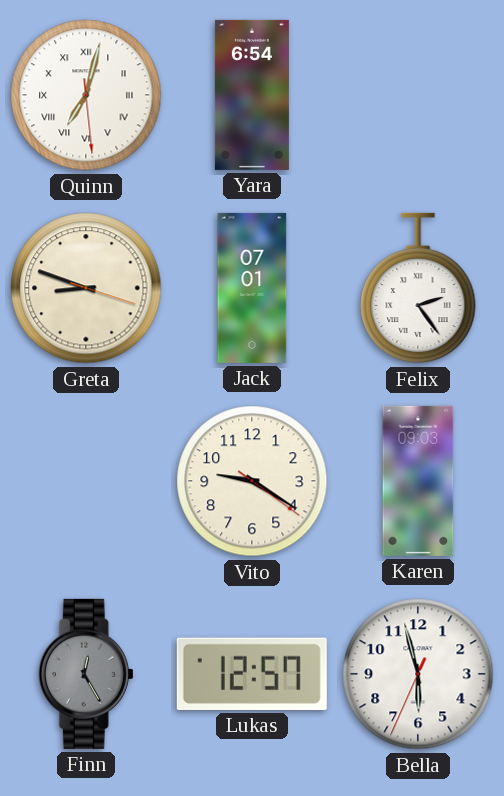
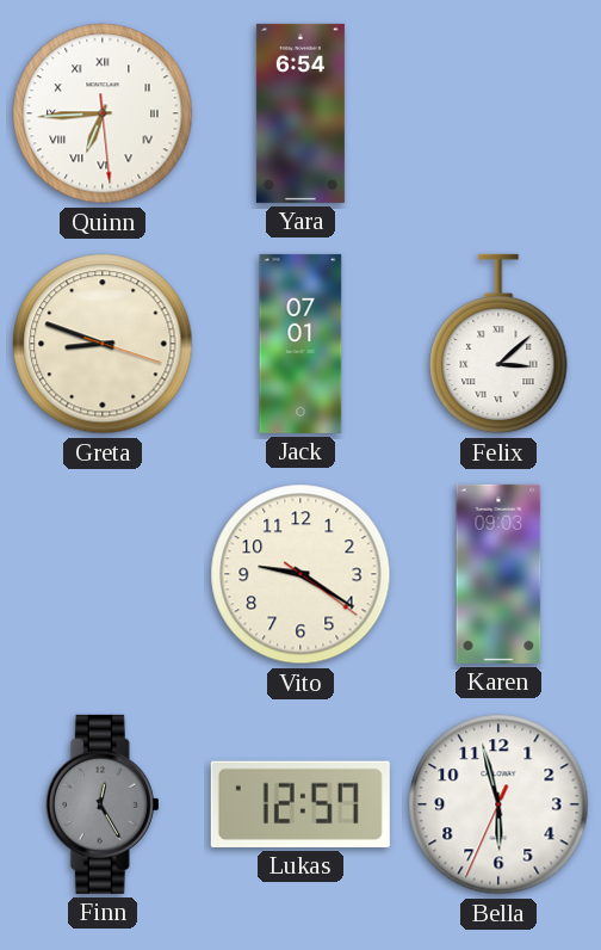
Quinn: 7:02 -> 6:44 (103, 113)
Felix: 2:24 -> 3:08 (498, 344)
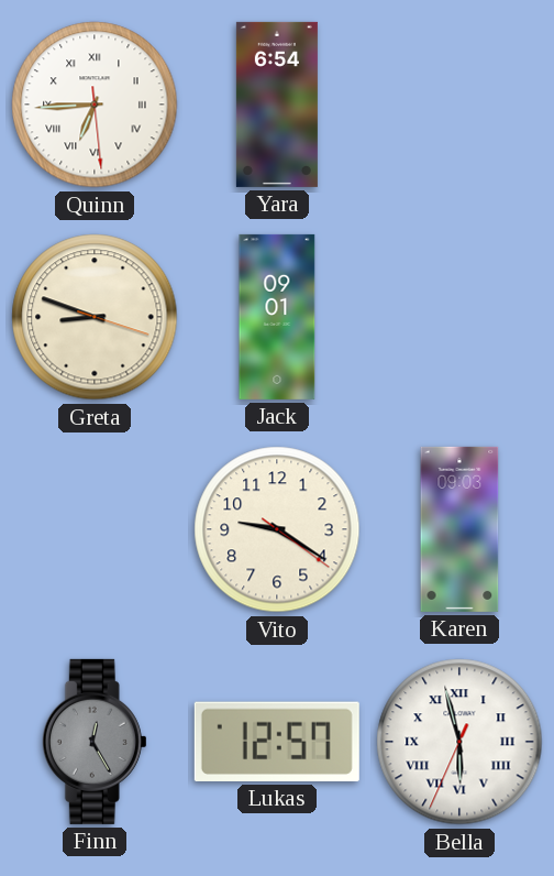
Jack: 07:01 -> 09:01 (277, 317)
Felix: 3:08 -> none (498, 344)
Bella numerals: Arabic -> Roman (459, 742)
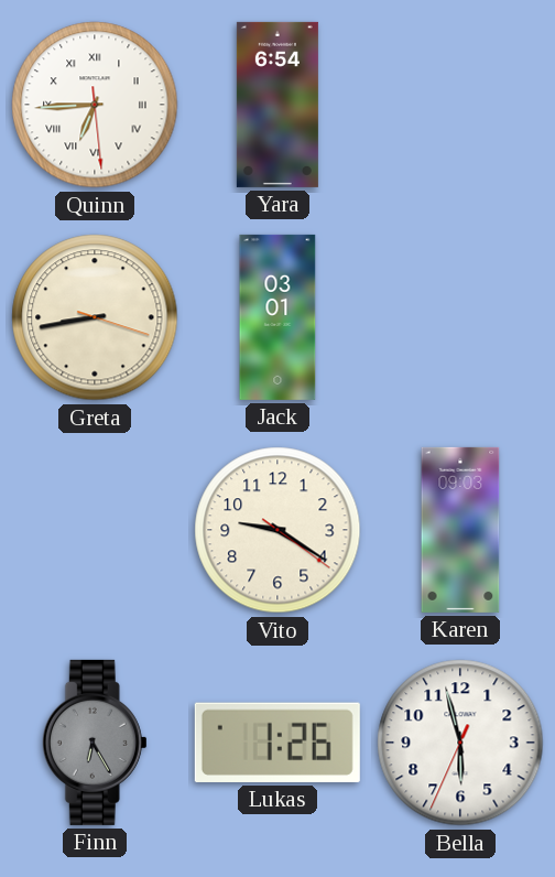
Greta: 8:48 -> 8:43 (95, 317)
Jack: 09:01 -> 03:01 (277, 317)
Finn: 12:25 -> 6:25 (95, 743)
Lukas: 12:57 -> 1:26 (277, 743)
Bella numerals: Roman -> Arabic (460, 743)
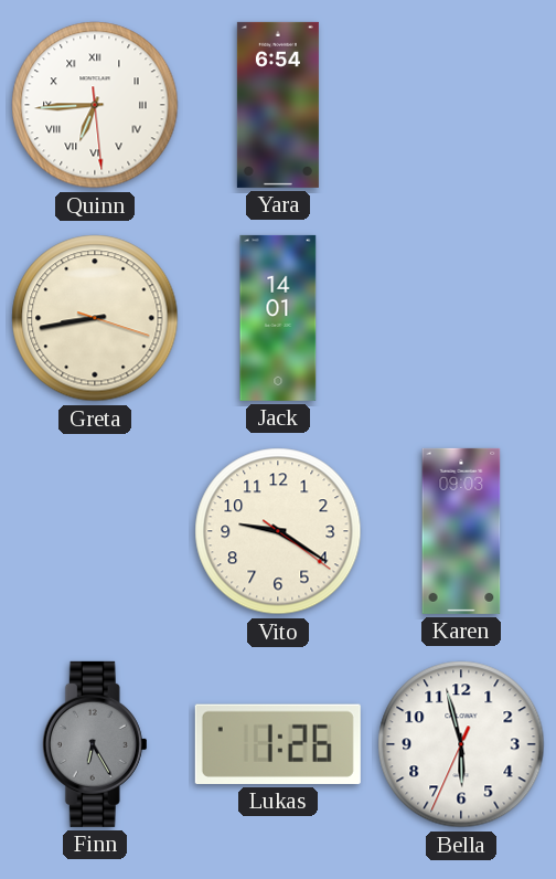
Jack: 03:01 -> 14:01 (278, 318)
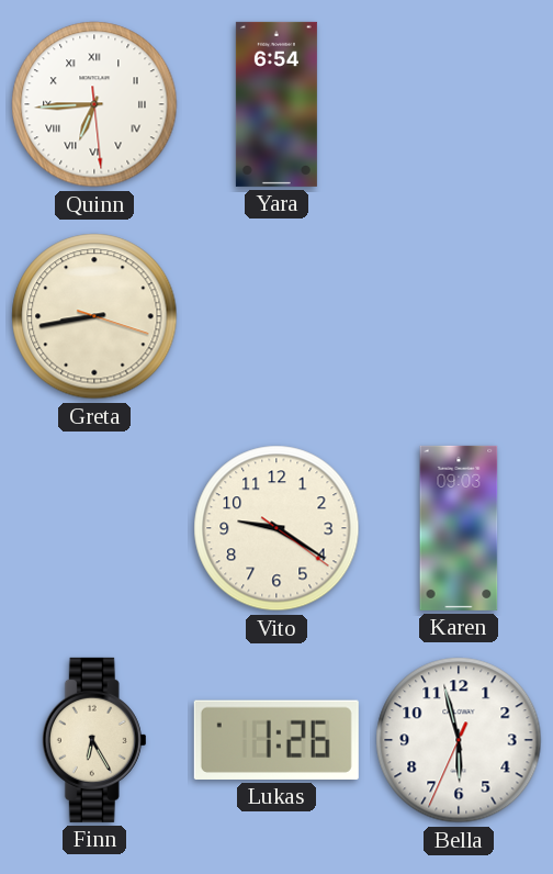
Jack: 14:01 -> none (278, 318)
Finn dial: grey -> cream (94, 740)
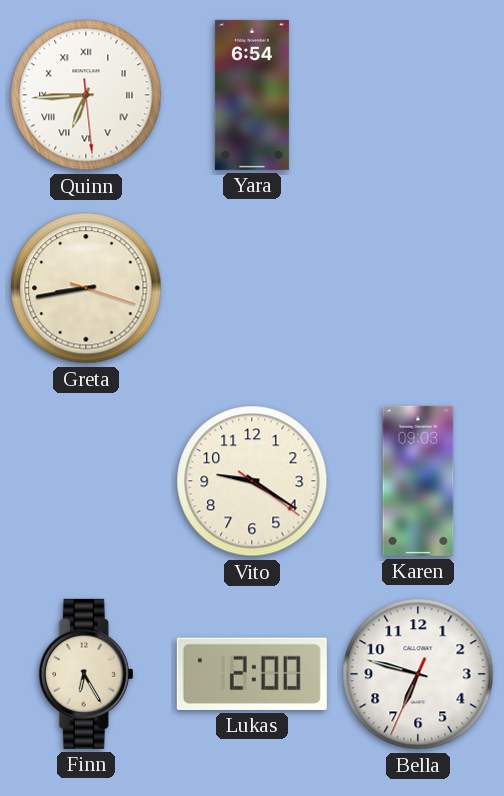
Lukas: 1:26 -> 2:00 (252, 674)
Bella: 5:57 -> 6:47 (418, 674)
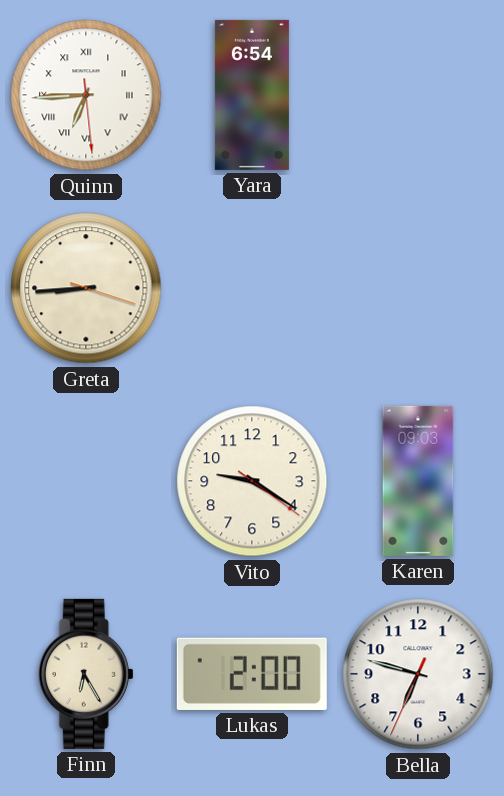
Greta: 8:43 -> 8:44 (86, 288)
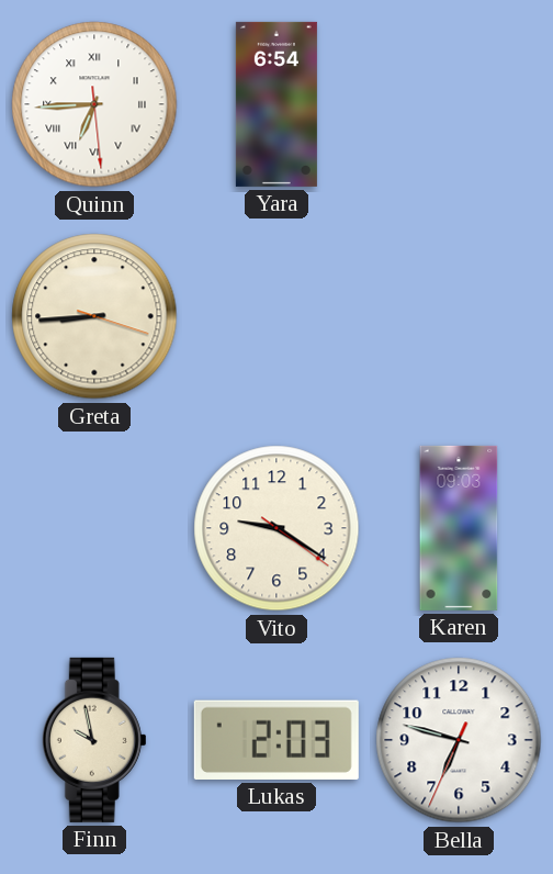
Finn: 6:25 -> 9:58 (94, 740)
Lukas: 2:00 -> 2:03 (276, 740)
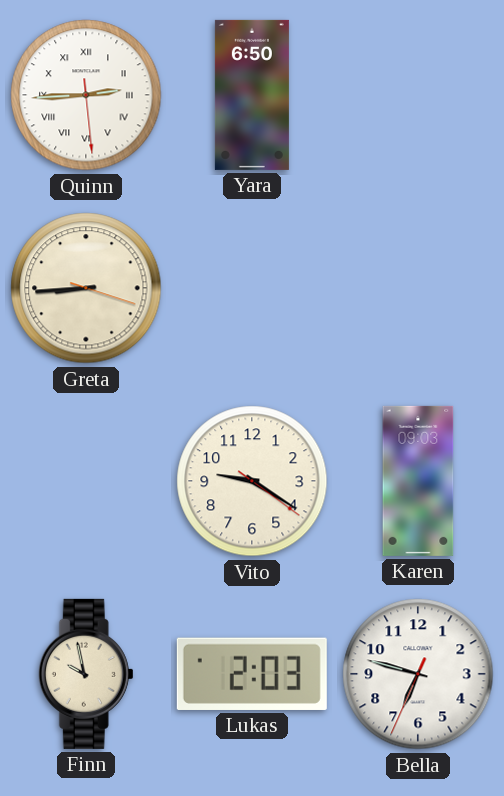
Quinn: 6:44 -> 2:44 (86, 95)
Yara: 6:54 -> 6:50 (252, 95)
